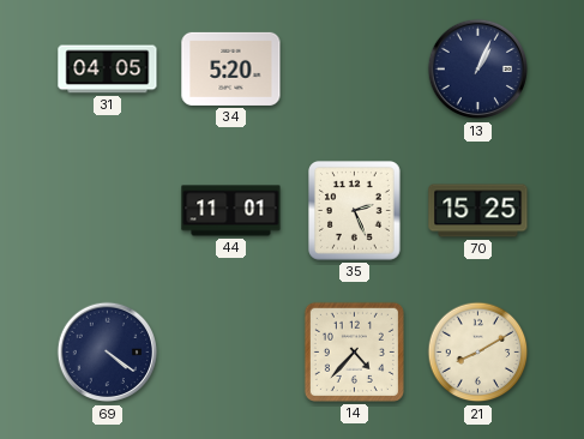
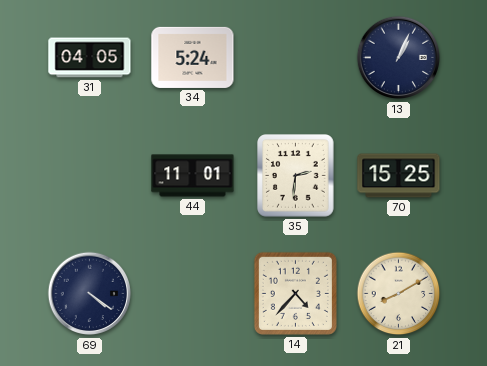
34: 5:20 -> 5:24 (193, 57)
35: 2:26 -> 2:31 (296, 176)
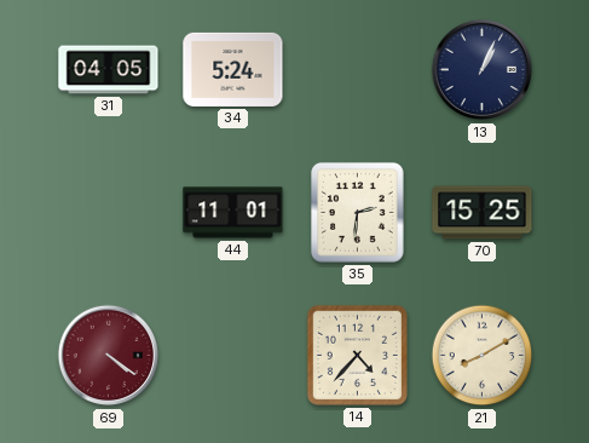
69 dial: navy -> burgundy (109, 356)
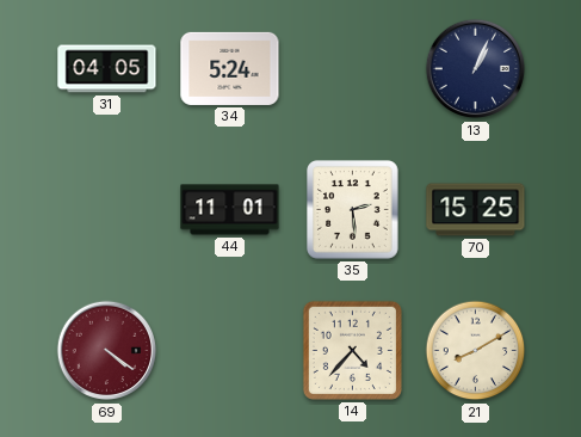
35: 2:31 -> 2:29 (353, 210)
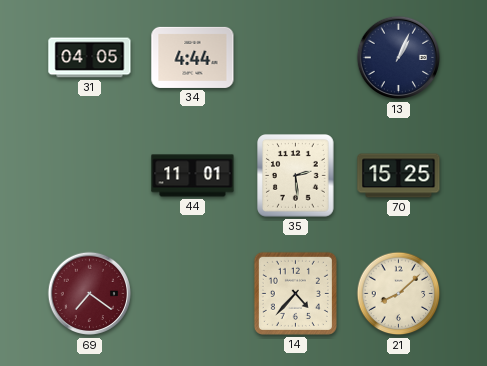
34: 5:24 -> 4:44 (193, 57)
69: 4:21 -> 7:21 (90, 294)
21: 8:10 -> 8:08 (399, 294)
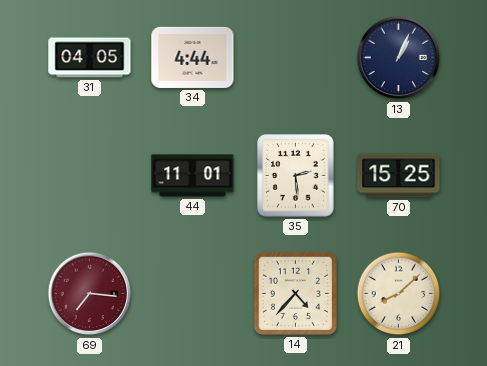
69: 7:21 -> 7:16 (90, 294)
